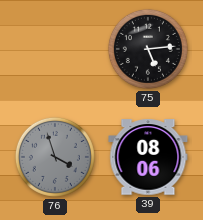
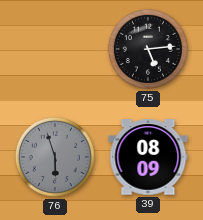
76: 3:57 -> 5:57 (55, 157)
39: 08:06 -> 08:09 (148, 157)
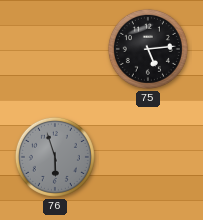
39: 08:09 -> none (148, 157)
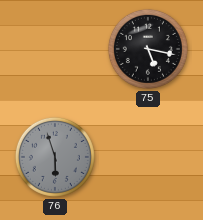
75: 5:14 -> 5:17 (148, 49)
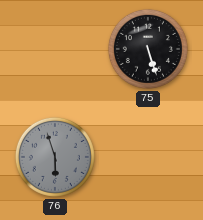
75: 5:17 -> 5:27 (148, 49)
